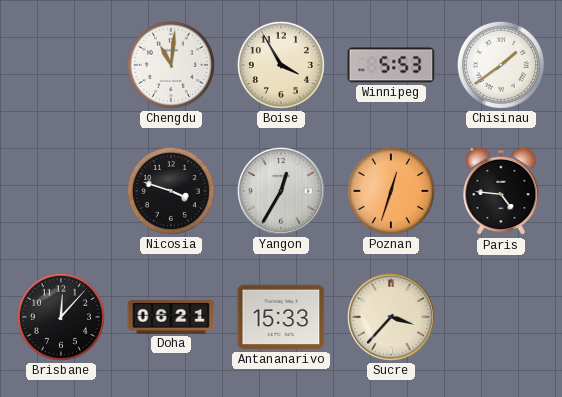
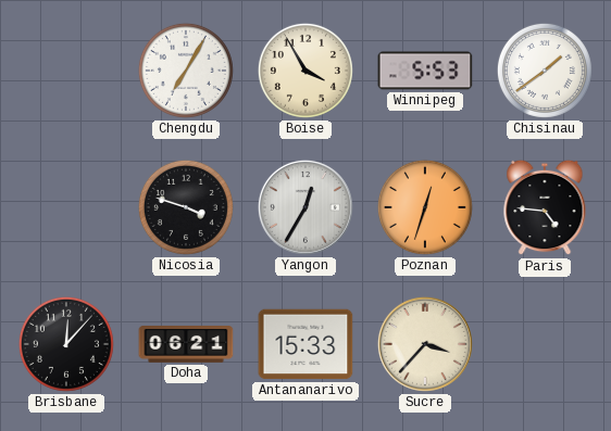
Chengdu: 11:01 -> 7:05 (186, 71)
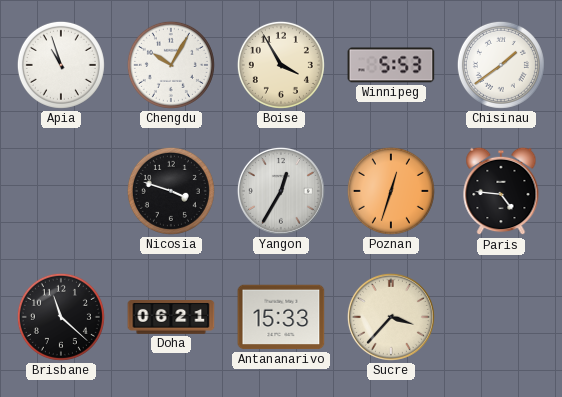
Apia: none -> 10:57 (61, 65)
Chengdu: 7:05 -> 10:05 (171, 65)
Brisbane: 12:07 -> 11:22 (61, 317)
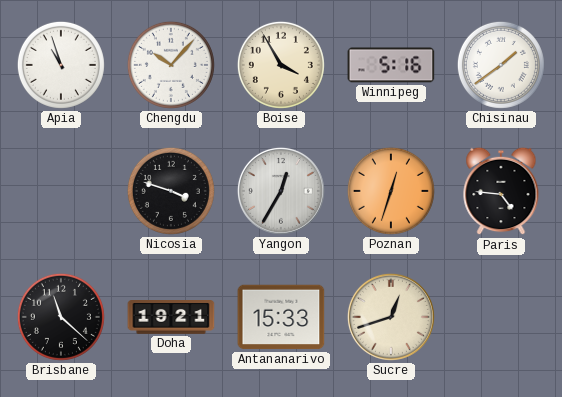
Chengdu: 10:05 -> 10:07 (171, 65)
Winnipeg: 5:53 -> 5:16 (391, 65)
Doha: 06:21 -> 19:21 (171, 318)
Sucre: 3:37 -> 12:42 (391, 317)
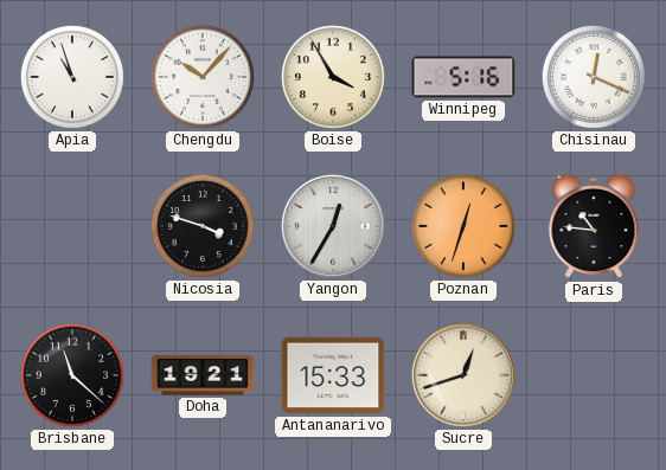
Chisinau: 1:39 -> 12:19 (594, 77)
Paris: 4:46 -> 10:46 (594, 226)
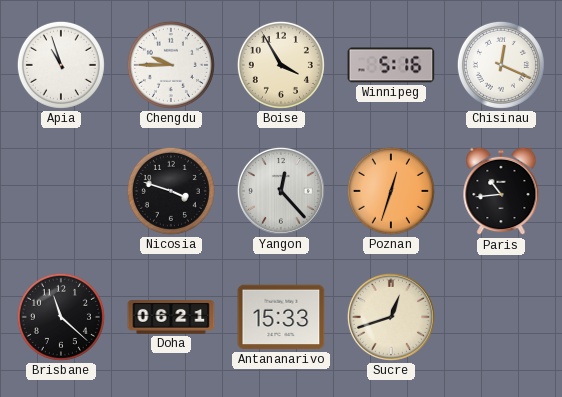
Chengdu: 10:07 -> 9:45 (171, 65)
Yangon: 12:35 -> 12:23 (281, 191)
Paris: 10:46 -> 10:44 (501, 191)
Doha: 19:21 -> 06:21 (171, 318)
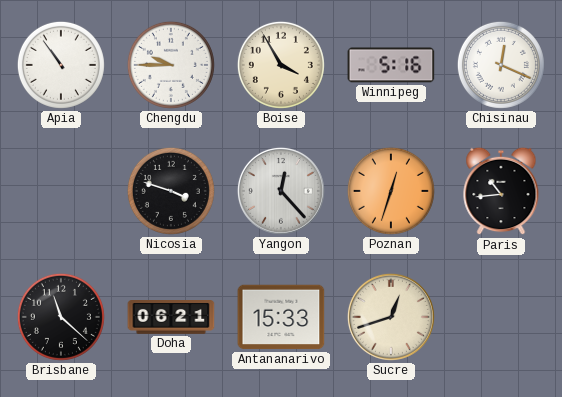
Apia: 10:57 -> 10:54 (61, 65)
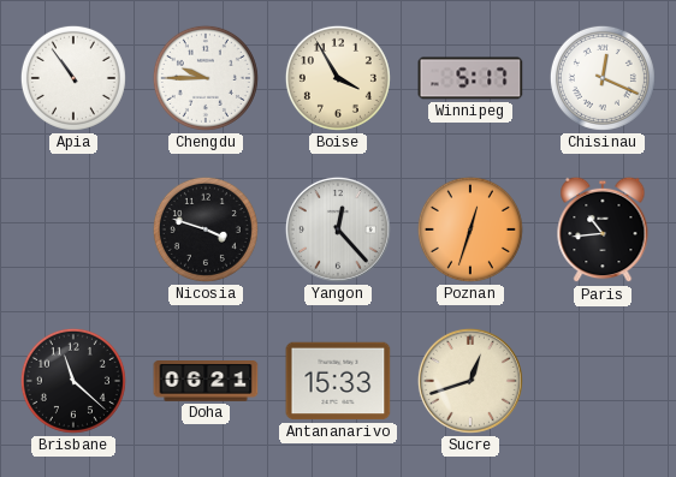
Winnipeg: 5:16 -> 5:17 (470, 78)
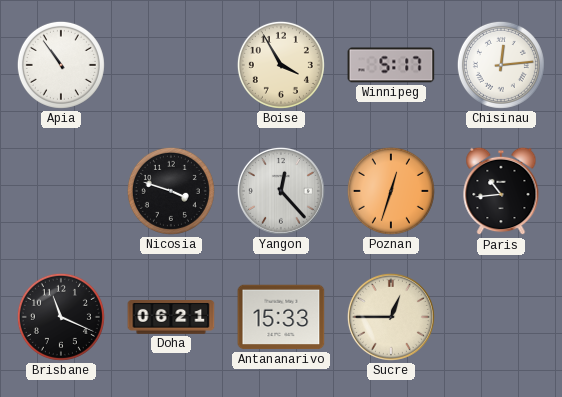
Chengdu: 9:45 -> none (206, 78)
Chisinau: 12:19 -> 12:14 (501, 65)
Brisbane: 11:22 -> 11:19 (61, 317)
Sucre: 12:42 -> 12:45 (391, 317)
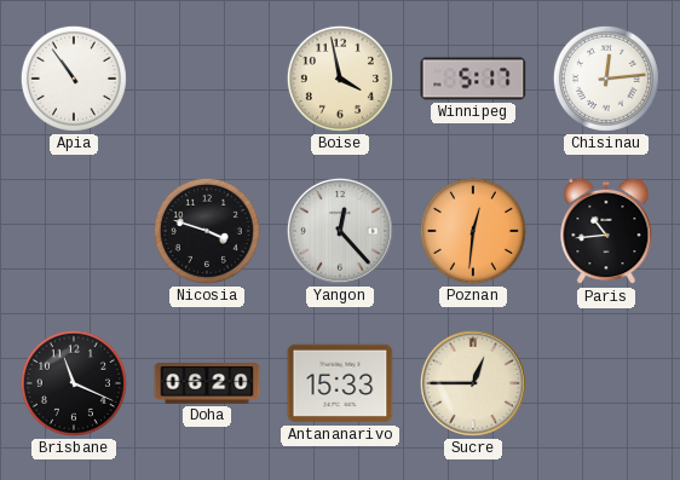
Boise: 3:55 -> 3:58 (340, 79)
Poznan: 12:33 -> 12:31 (473, 231)
Doha: 06:21 -> 06:20 (207, 384)
